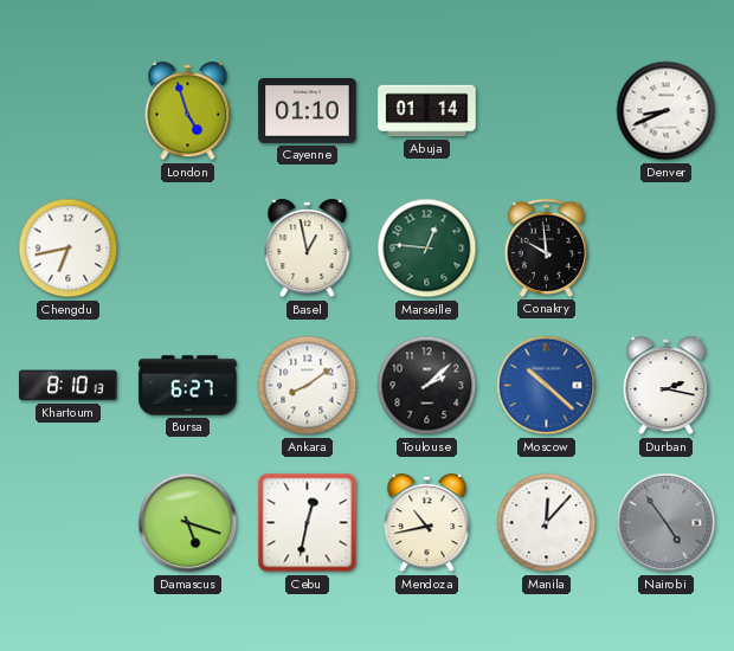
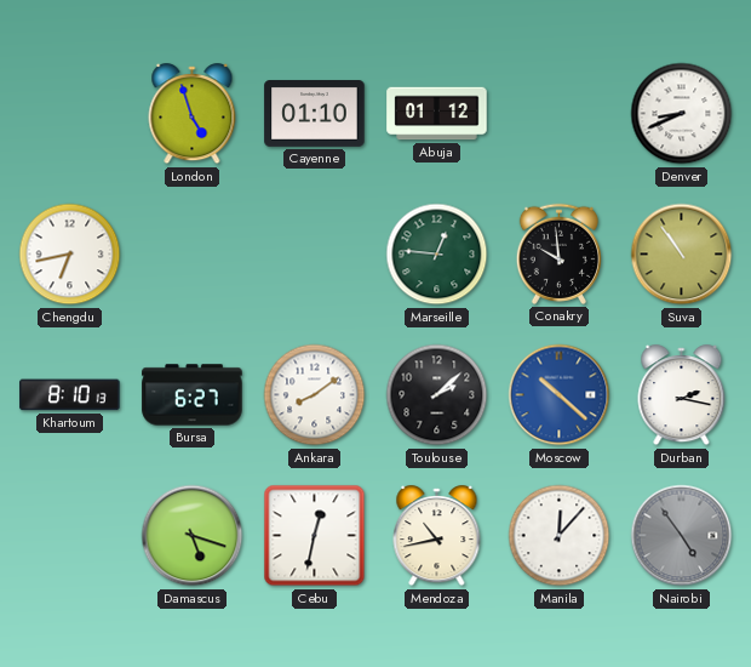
Abuja: 01:14 -> 01:12 (437, 114)
Basel: 12:58 -> none (308, 249)
Suva: none -> 10:54 (682, 255)
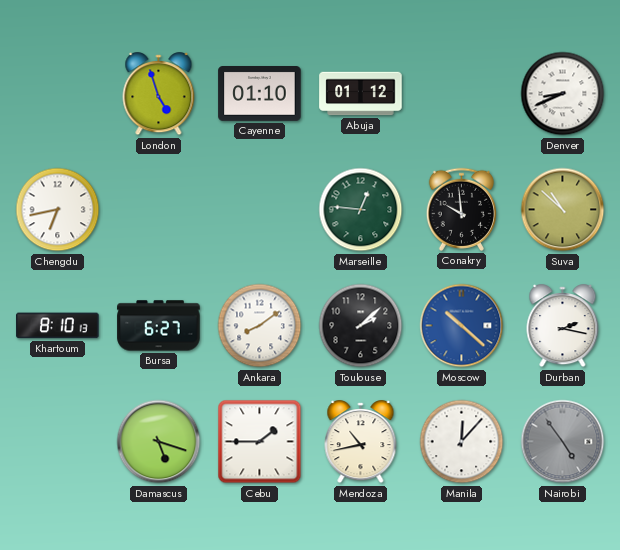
Suva: 10:54 -> 10:52 (563, 210)
Cebu: 12:32 -> 1:45 (260, 442)
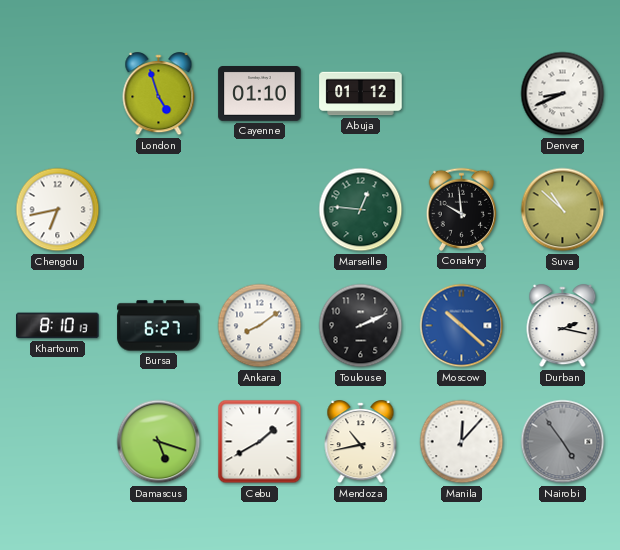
Toulouse: 2:08 -> 2:11 (361, 326)
Cebu: 1:45 -> 1:40 (260, 442)
